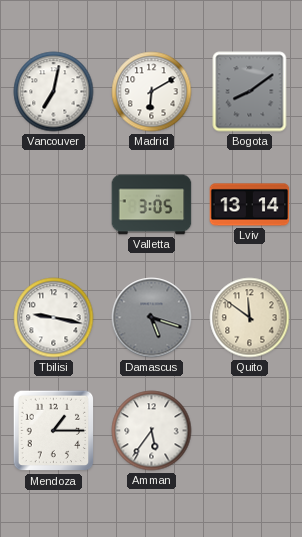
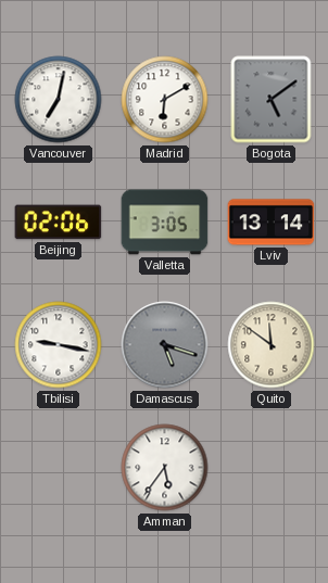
Bogota: 8:09 -> 5:09 (272, 100)
Beijing: none -> 02:06 (59, 223)
Mendoza: 1:15 -> none (54, 431)
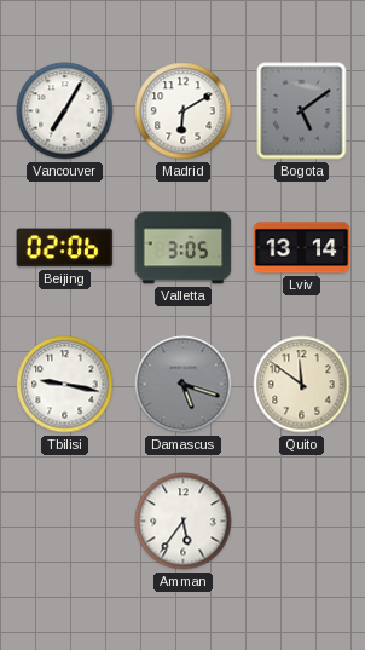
Vancouver: 7:02 -> 7:05 (65, 111)
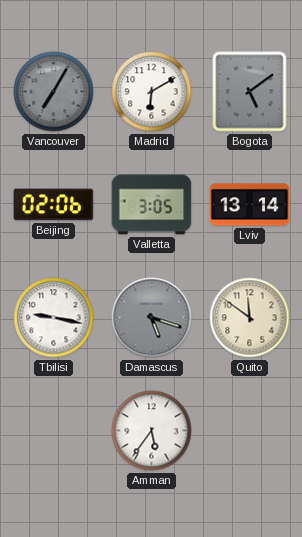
Vancouver dial: white -> grey (54, 92)
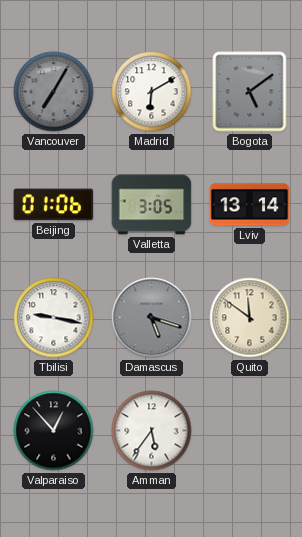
Beijing: 02:06 -> 01:06 (54, 205)
Valparaiso: none -> 12:53 (54, 431)
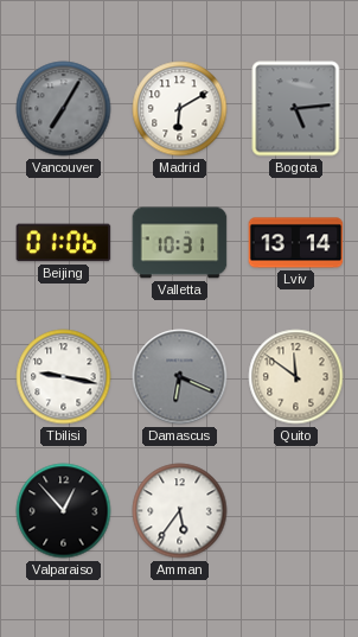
Bogota: 5:09 -> 5:14 (296, 109)
Valletta: 3:05 -> 10:31 (180, 243)
Damascus: 5:18 -> 6:19 (180, 377)
